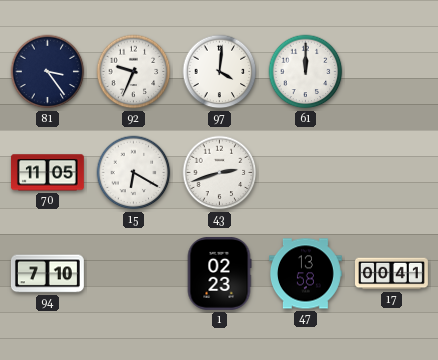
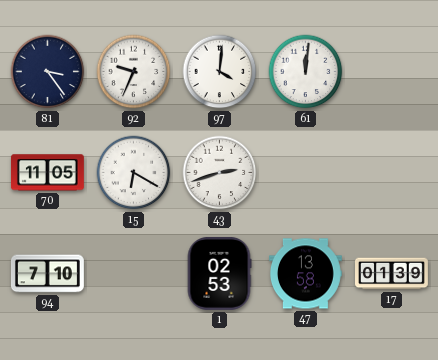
61: 12:00 -> 12:01 (306, 72)
1: 02:23 -> 02:53 (219, 273)
17: 00:41 -> 01:39 (392, 274)
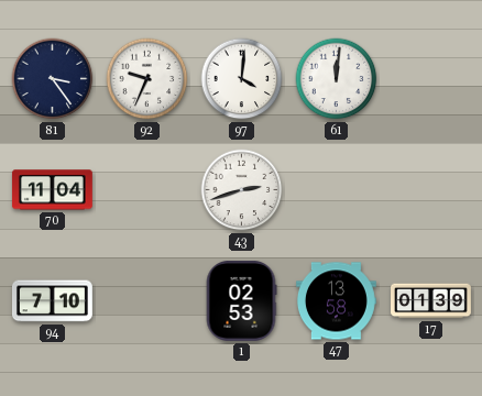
70: 11:05 -> 11:04 (52, 190)
15: 6:20 -> none (134, 173)
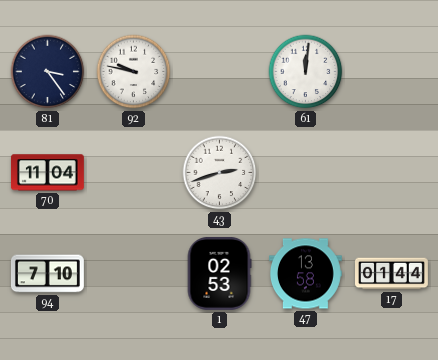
92: 9:34 -> 9:47 (134, 72)
97: 4:01 -> none (242, 79)
17: 01:39 -> 01:44 (392, 274)
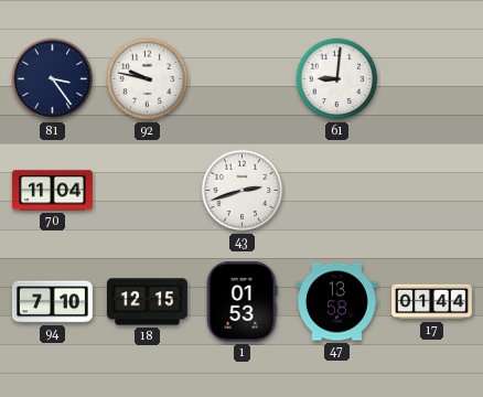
61: 12:01 -> 9:01 (337, 79)
18: none -> 12:15 (147, 302)
1: 02:53 -> 01:53 (241, 301)
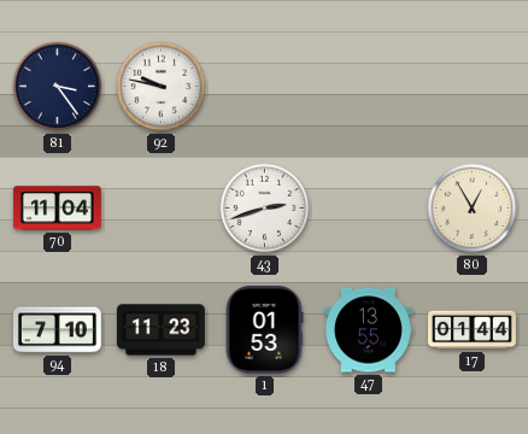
61: 9:01 -> none (337, 79)
80: none -> 12:55 (473, 209)
18: 12:15 -> 11:23 (160, 330)
47: 13:58 -> 13:55 (368, 330)
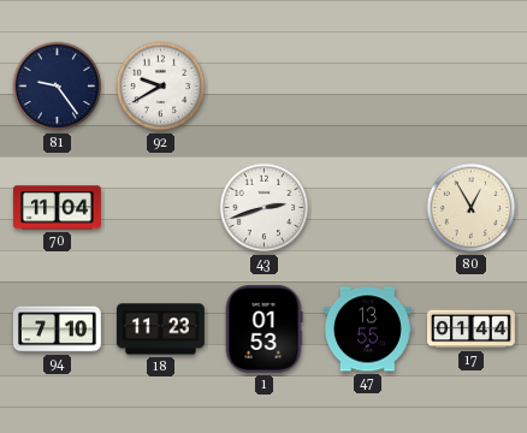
81: 3:24 -> 9:24 (58, 87)
92: 9:47 -> 9:40 (161, 87)
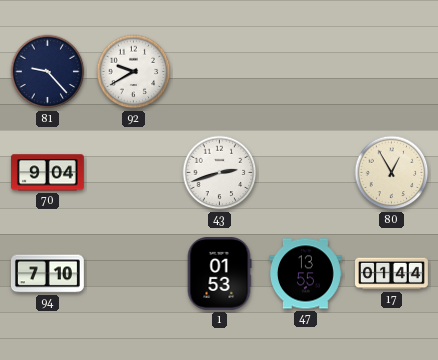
81: 9:24 -> 9:23 (48, 72)
70: 11:04 -> 9:04 (47, 173)
18: 11:23 -> none (160, 330)
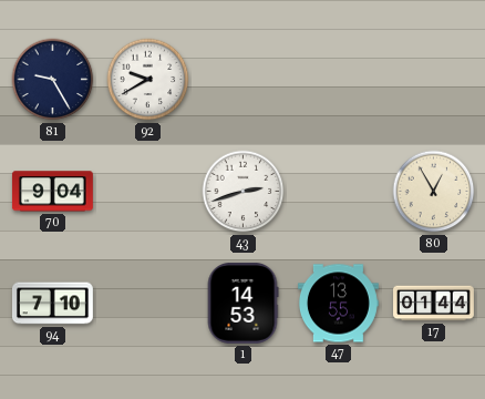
81: 9:23 -> 9:25 (53, 80)
1: 01:53 -> 14:53 (242, 303)
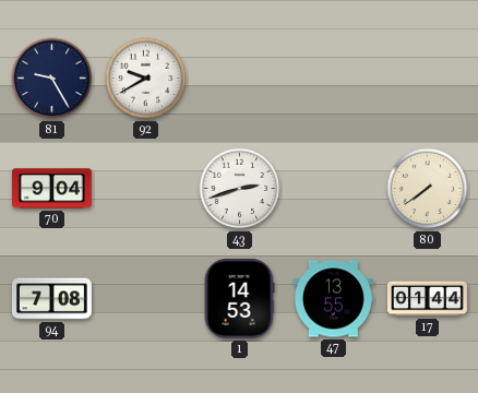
80: 12:55 -> 7:39 (428, 189)
94: 7:10 -> 7:08 (51, 299)
